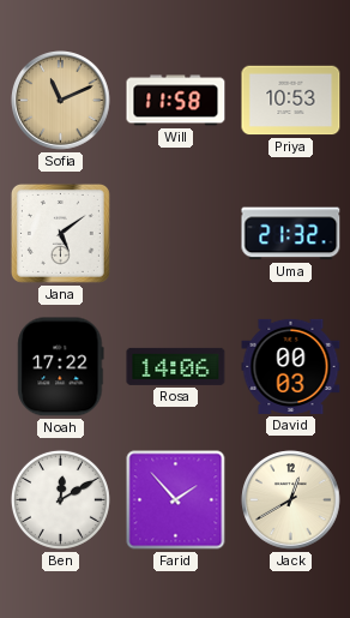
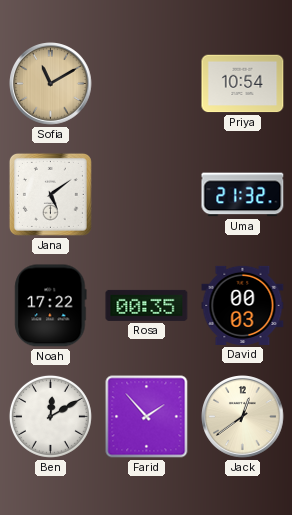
Sofia: 11:11 -> 11:10 (51, 84)
Will: 11:58 -> none (176, 101)
Priya: 10:53 -> 10:54 (243, 84)
Rosa: 14:06 -> 00:35 (147, 305)
Jack: 12:40 -> 12:39 (243, 417)
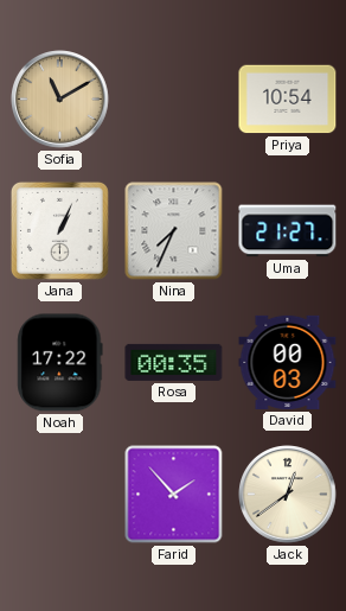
Jana: 5:09 -> 1:04 (59, 230)
Nina: none -> 7:34 (174, 231)
Uma: 21:32 -> 21:27 (288, 231)
Ben: 12:10 -> none (50, 416)
